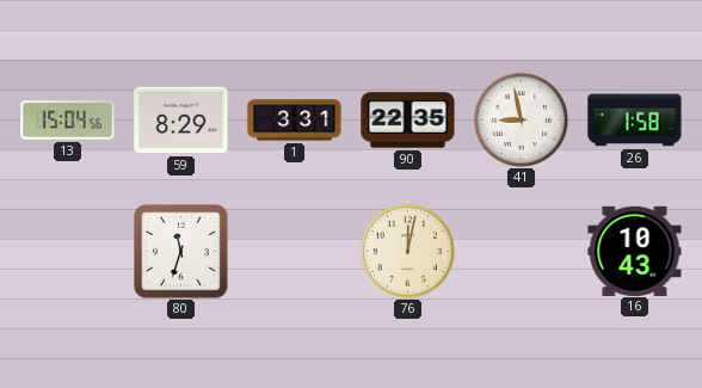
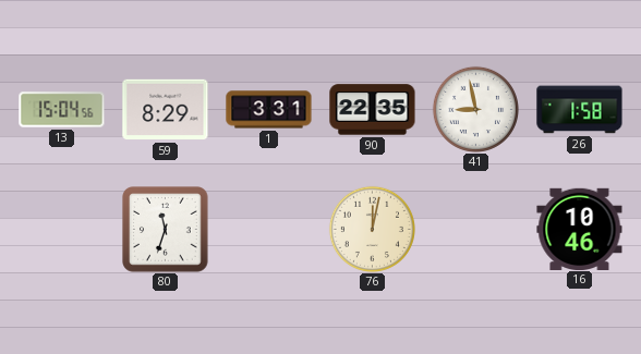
16: 10:43 -> 10:46 (580, 229)
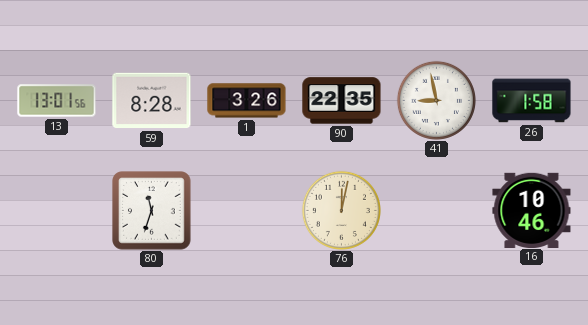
13: 15:04 -> 13:01 (57, 101)
59: 8:29 -> 8:28 (152, 101)
1: 3:31 -> 3:26 (247, 101)
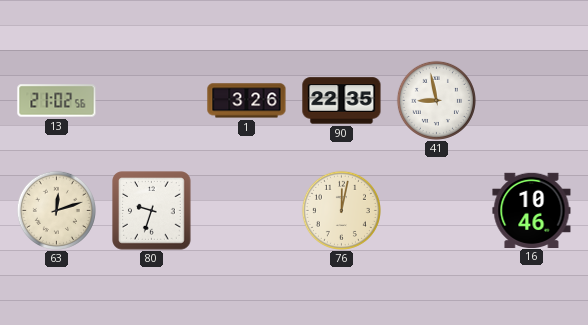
13: 13:01 -> 21:02 (57, 101)
59: 8:28 -> none (152, 101)
26: 1:58 -> none (532, 101)
63: none -> 12:12 (56, 210)
80: 11:33 -> 9:33 (152, 211)
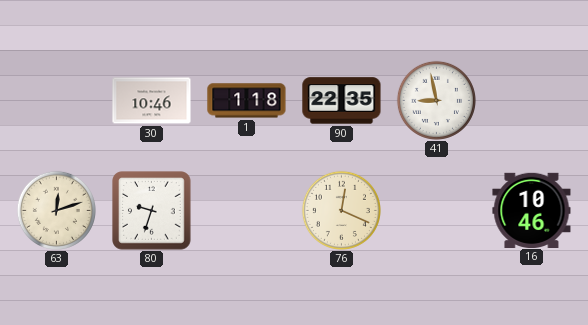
13: 21:02 -> none (57, 101)
30: none -> 10:46 (152, 101)
1: 3:26 -> 1:18 (247, 101)
76: 12:02 -> 12:19 (341, 210)
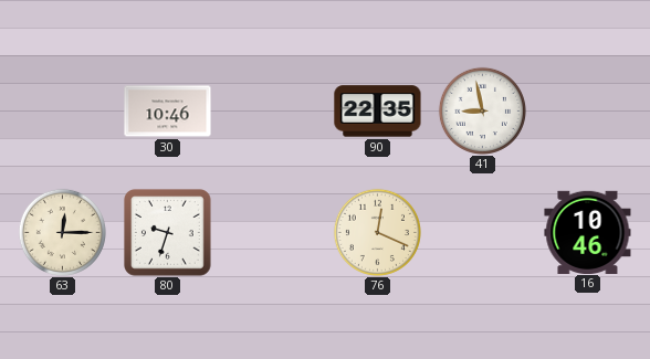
1: 1:18 -> none (247, 101)
63: 12:12 -> 12:15 (62, 232)
